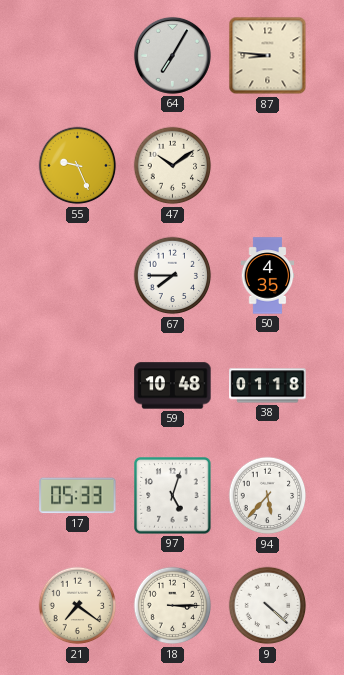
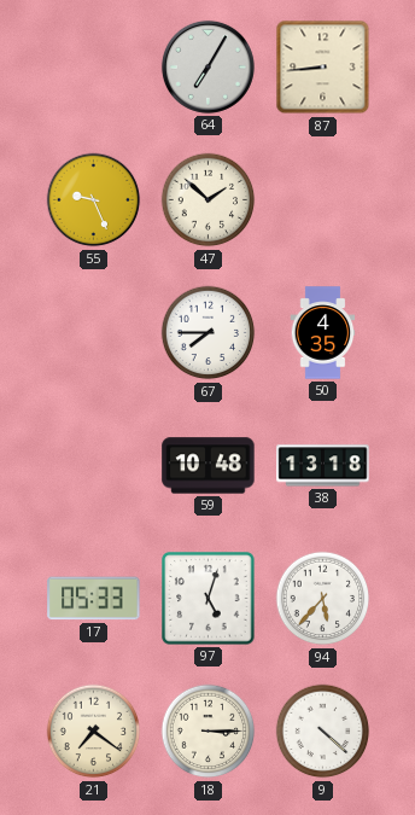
87: 8:46 -> 8:44 (323, 68)
47: 10:09 -> 1:52 (209, 200)
38: 01:18 -> 13:18 (323, 466)
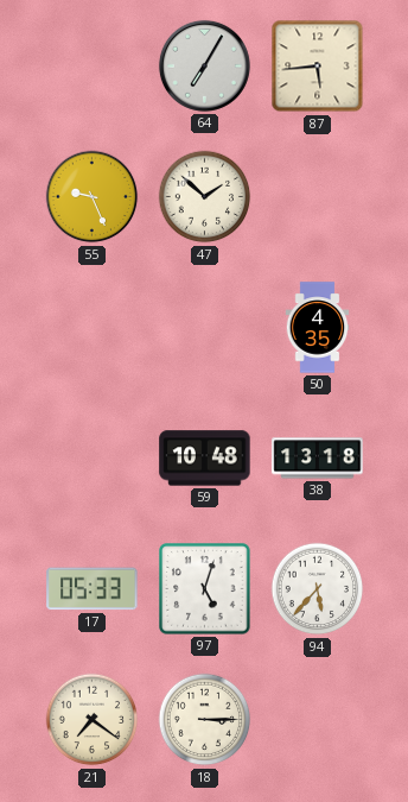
87: 8:44 -> 5:44 (318, 67)
67: 7:45 -> none (209, 333)
9: 4:22 -> none (323, 732)
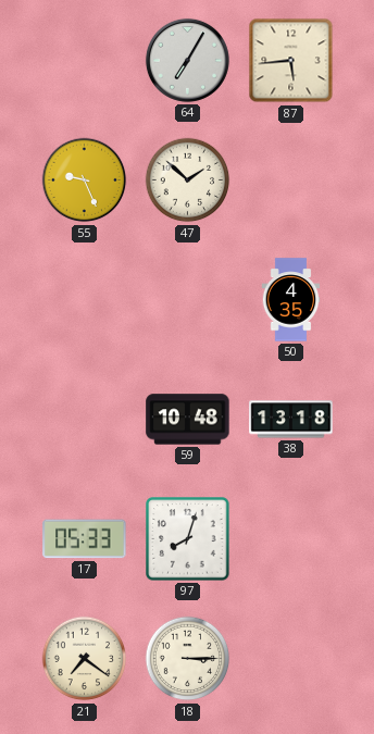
97: 5:03 -> 8:03 (188, 539)
94: 5:37 -> none (318, 589)
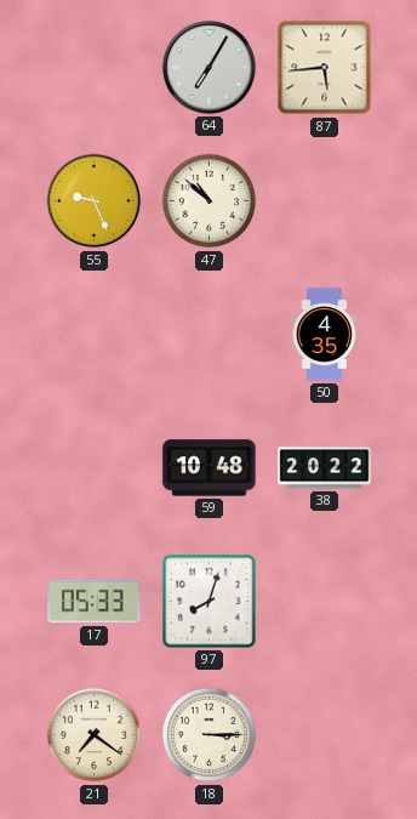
47: 1:52 -> 10:52 (210, 201)
38: 13:18 -> 20:22 (325, 468)
